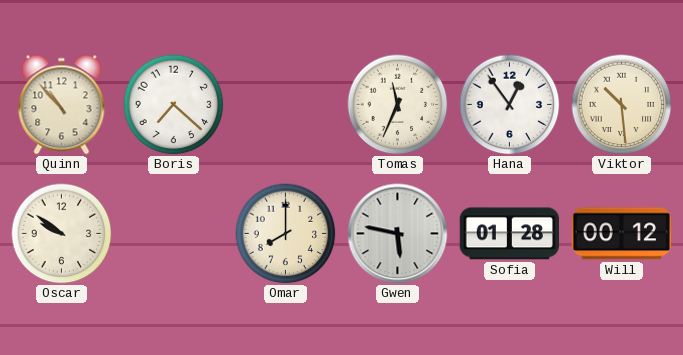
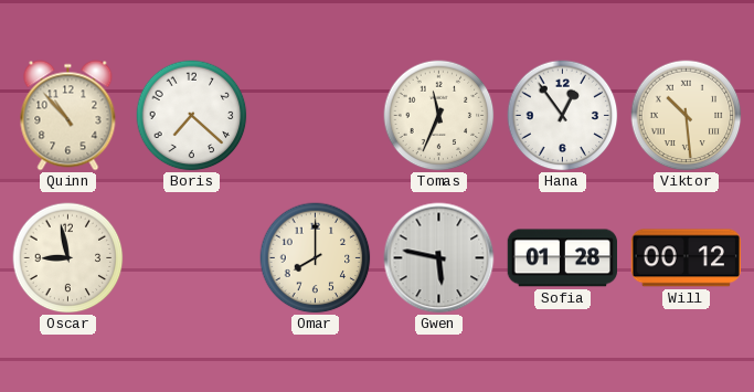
Oscar: 9:51 -> 8:58 (68, 258)
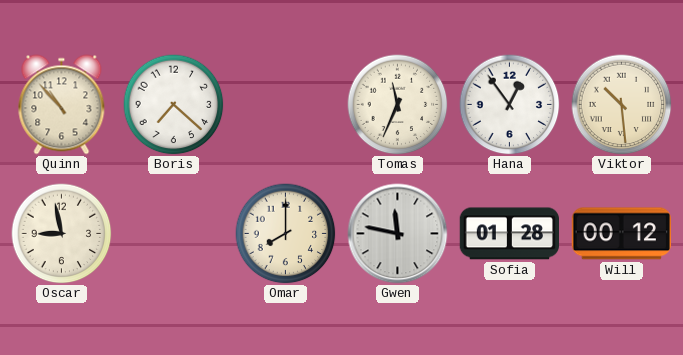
Gwen: 5:47 -> 11:47 (398, 234)
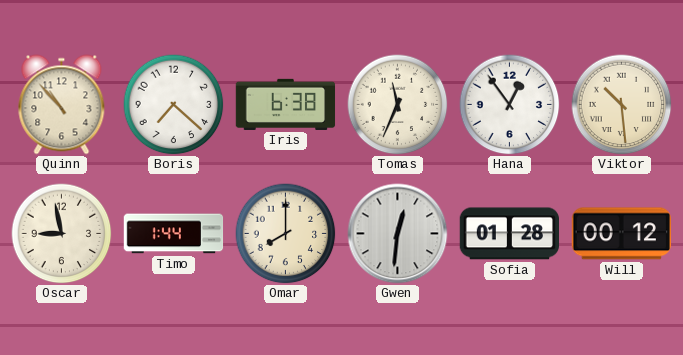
Iris: none -> 6:38 (286, 104)
Timo: none -> 1:44 (174, 234)
Gwen: 11:47 -> 12:31 (398, 234)
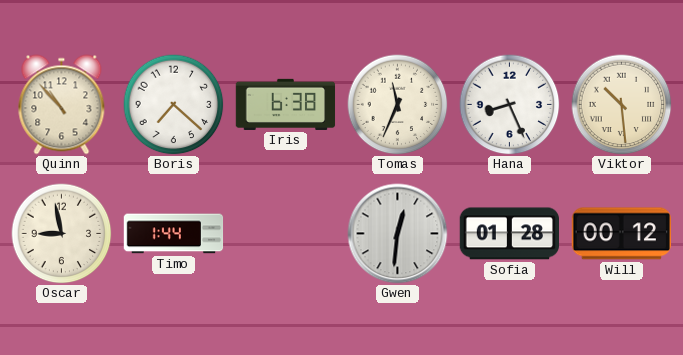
Hana: 12:54 -> 8:26 (510, 105)
Omar: 8:00 -> none (286, 234)
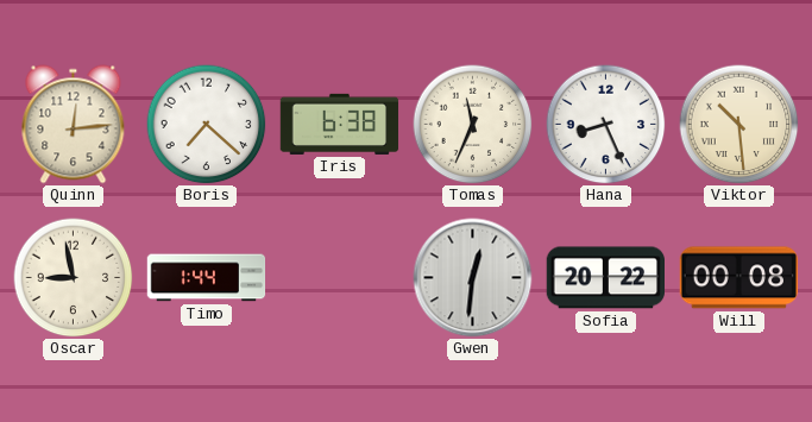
Quinn: 10:53 -> 12:14 (74, 125)
Sofia: 01:28 -> 20:22 (605, 278)
Will: 00:12 -> 00:08 (738, 278)
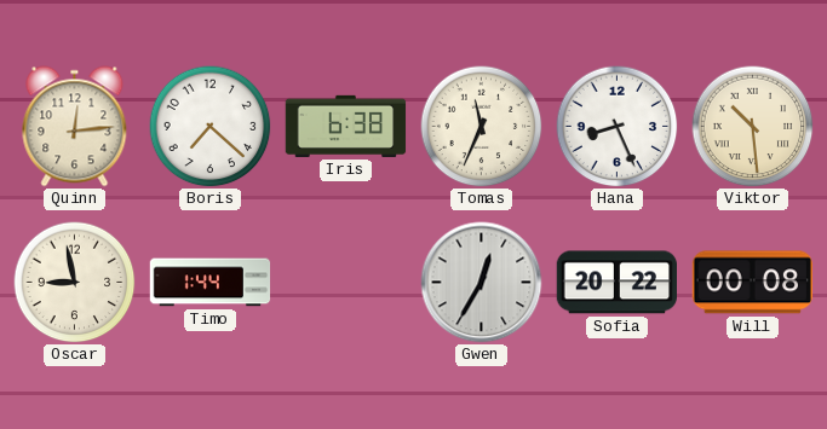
Gwen: 12:31 -> 12:35 (482, 283)
